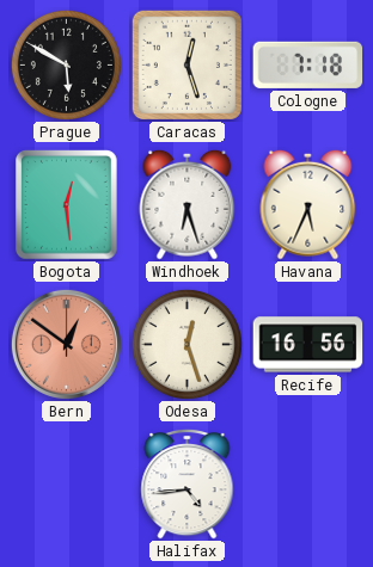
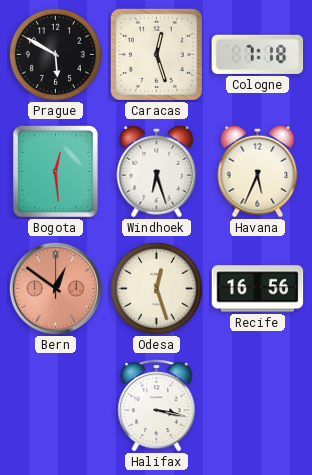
Halifax: 4:44 -> 3:17 (157, 405)
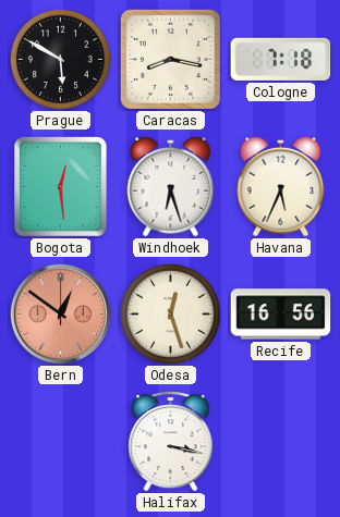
Caracas: 12:27 -> 8:17 (170, 59)
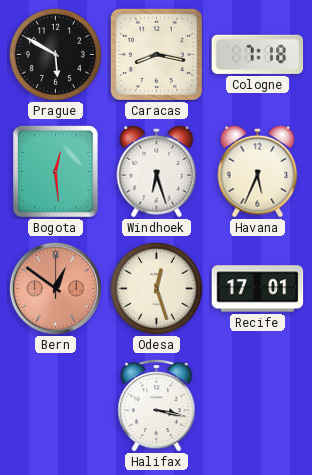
Recife: 16:56 -> 17:01 (258, 289)
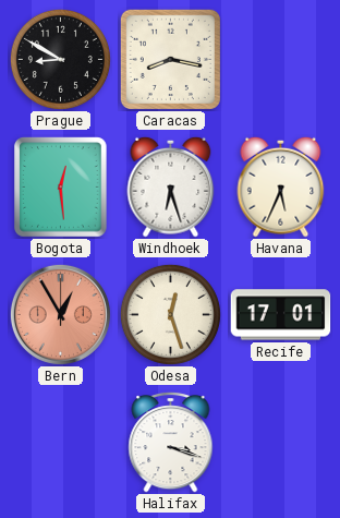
Prague: 5:50 -> 8:50 (60, 59)
Cologne: 7:18 -> none (258, 54)
Bern: 12:51 -> 12:55 (60, 314)
Halifax: 3:17 -> 3:18 (171, 442)
